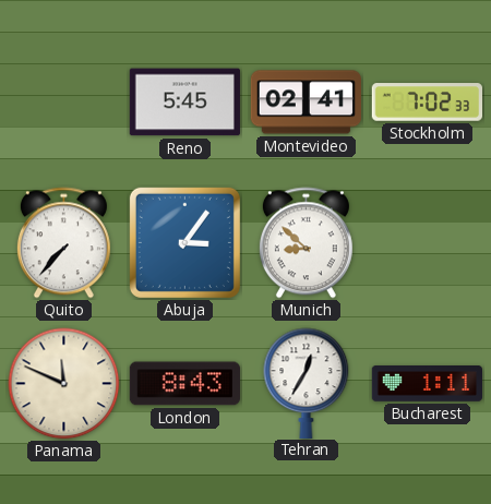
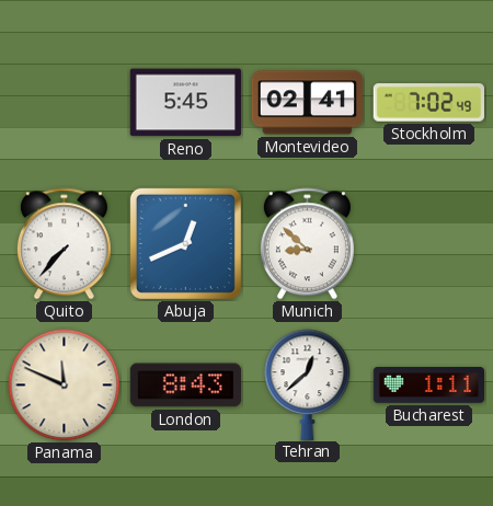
Stockholm: 7:02:33 -> 7:02:49 (428, 103)
Abuja: 3:06 -> 12:41 (185, 243)
Tehran: 12:35 -> 12:38 (308, 384)
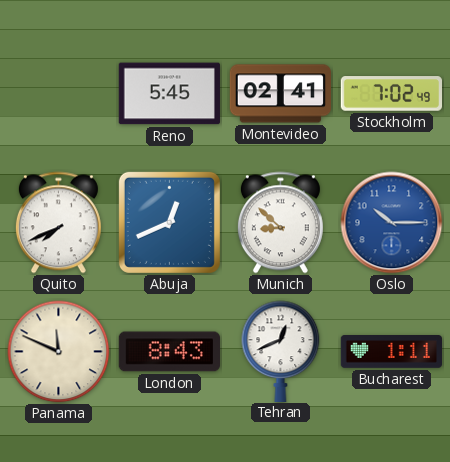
Quito: 7:37 -> 7:41 (58, 223)
Oslo: none -> 10:15 (392, 223)
Tehran: 12:38 -> 12:41 (281, 351)
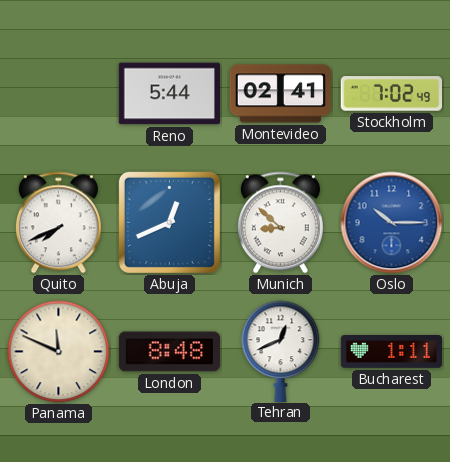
Reno: 5:45 -> 5:44 (169, 94)
London: 8:43 -> 8:48 (169, 352)
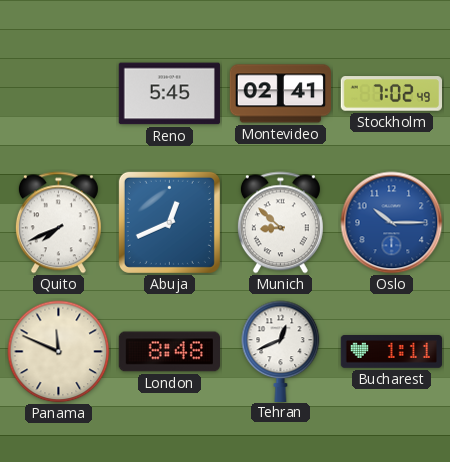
Reno: 5:44 -> 5:45 (169, 94)
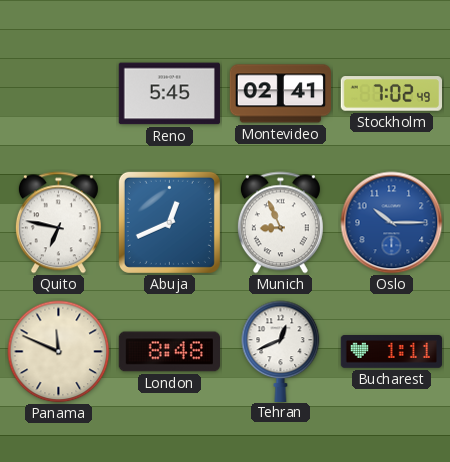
Quito: 7:41 -> 6:47 (58, 223)
Munich: 8:52 -> 8:56 (280, 223)
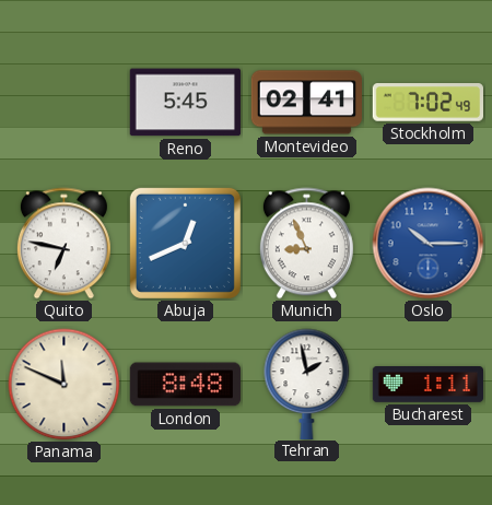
Tehran: 12:41 -> 1:58 (307, 384)
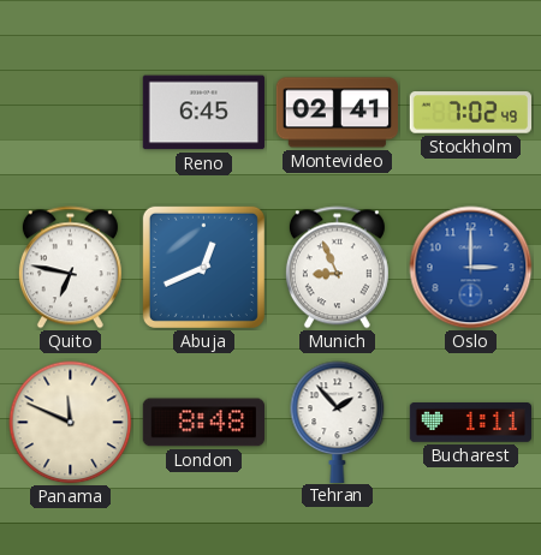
Reno: 5:45 -> 6:45 (203, 113)
Oslo: 10:15 -> 3:00 (471, 268)
Tehran: 1:58 -> 1:53 (338, 422)
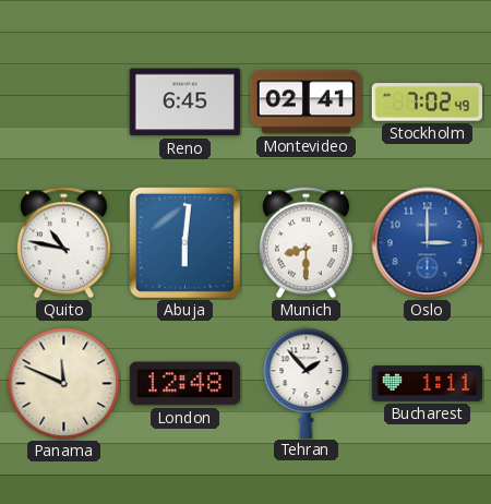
Quito: 6:47 -> 10:47 (63, 243)
Abuja: 12:41 -> 6:01 (184, 242)
Munich: 8:56 -> 8:30 (306, 243)
London: 8:48 -> 12:48 (184, 384)
